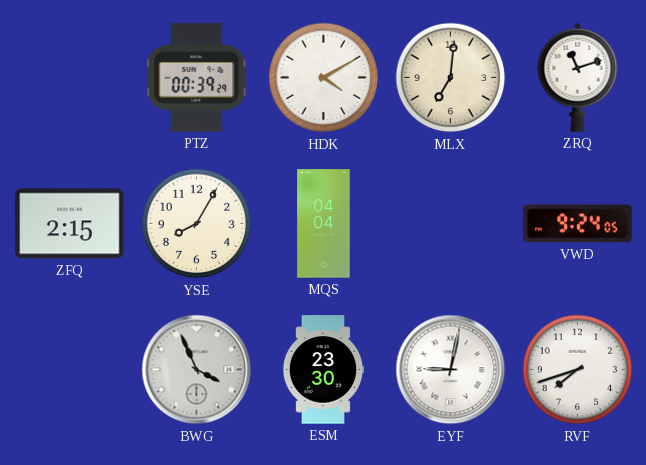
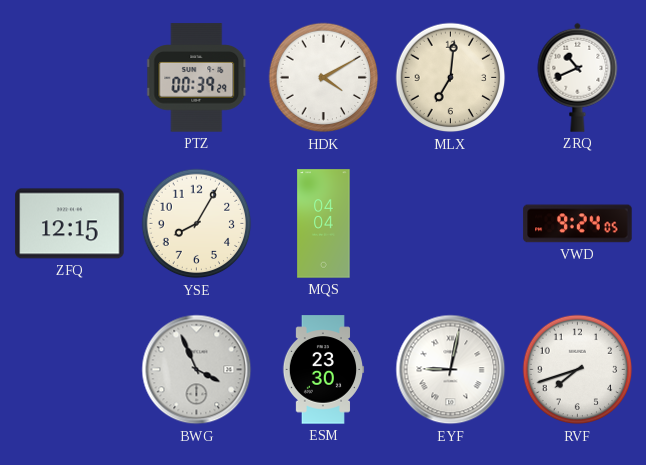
ZRQ: 11:12 -> 10:41 (578, 77)
ZFQ: 2:15 -> 12:15 (70, 224)
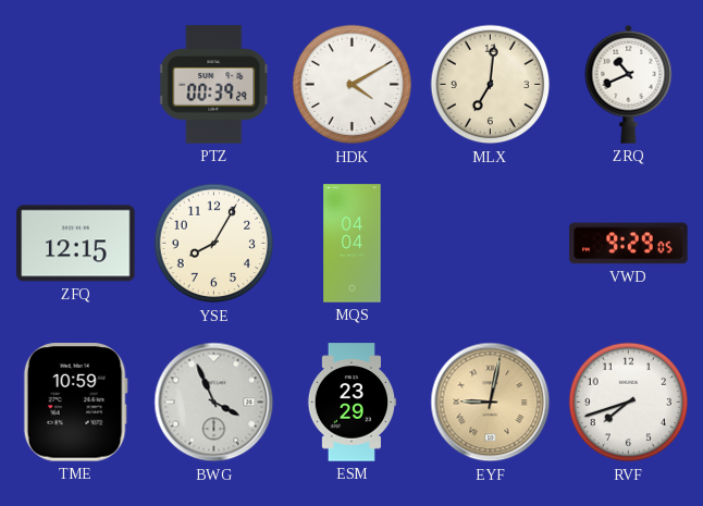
VWD: 9:24 -> 9:29 (629, 244)
TME: none -> 10:59 (75, 403)
ESM: 23:30 -> 23:29 (351, 403)
EYF dial: white -> champagne (491, 403)
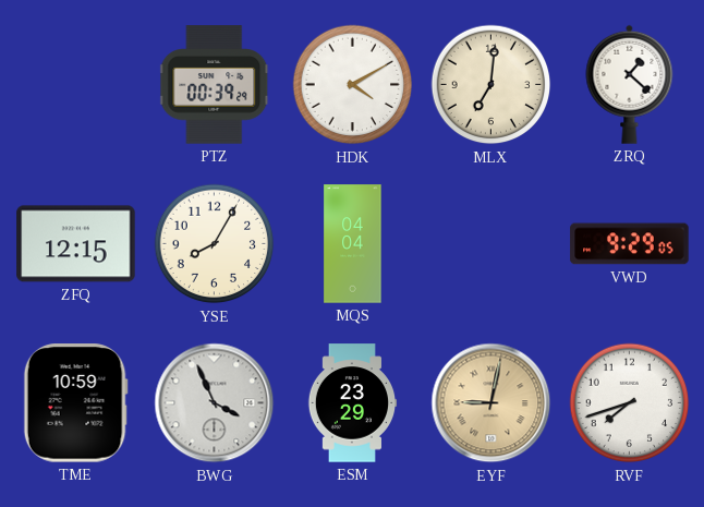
ZRQ: 10:41 -> 1:22 (630, 84)
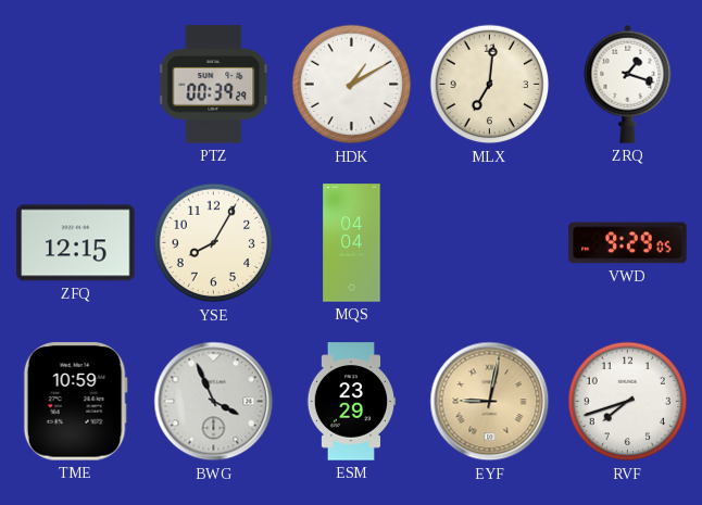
HDK: 4:10 -> 1:10 (352, 85)
ZRQ: 1:22 -> 1:18 (628, 84)
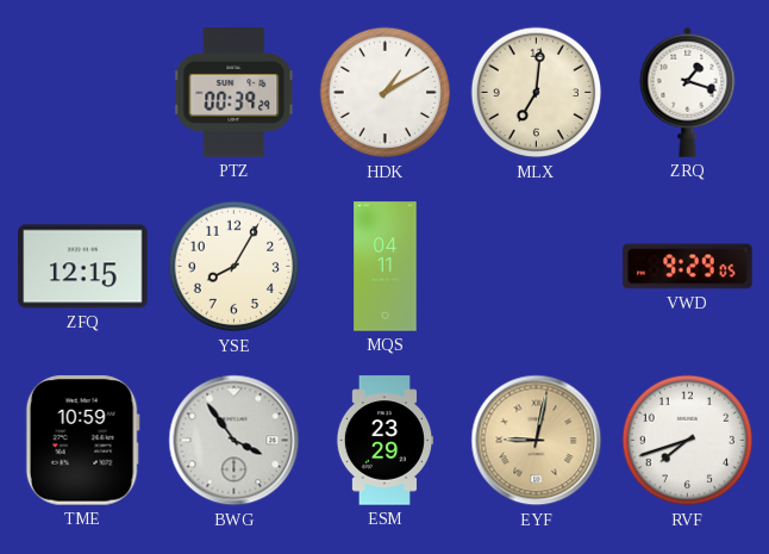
MQS: 04:04 -> 04:11 (386, 267)
BWG: 3:56 -> 3:54 (235, 441)
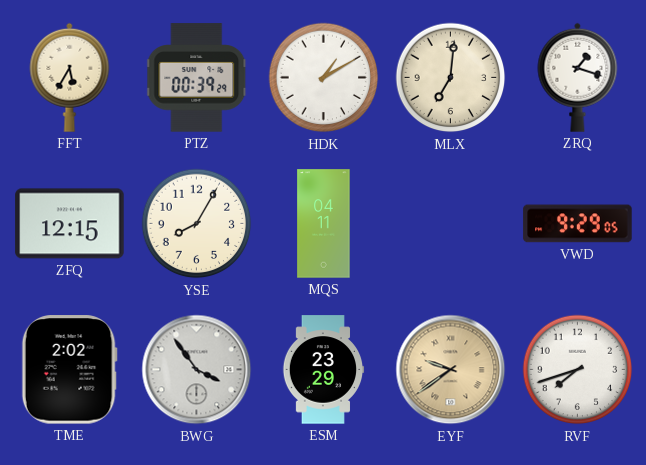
FFT: none -> 5:35 (70, 77)
TME: 10:59 -> 2:02 (69, 370)
EYF: 9:02 -> 9:39 (451, 370)
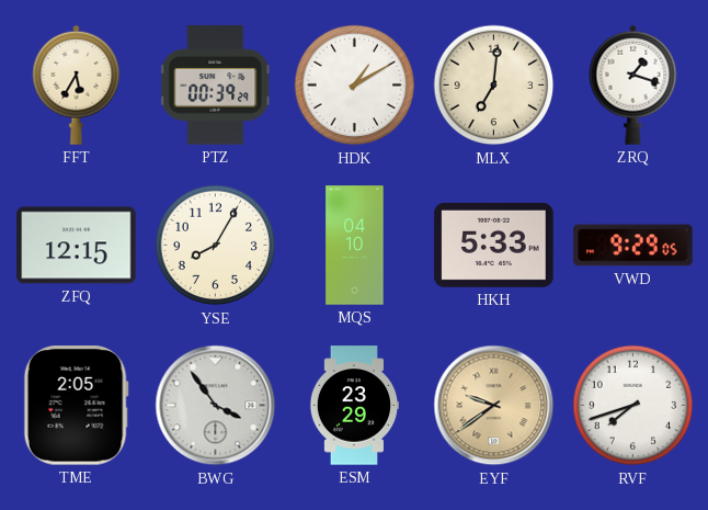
MQS: 04:11 -> 04:10 (355, 246)
HKH: none -> 5:33 (494, 245)
TME: 2:02 -> 2:05 (76, 406)
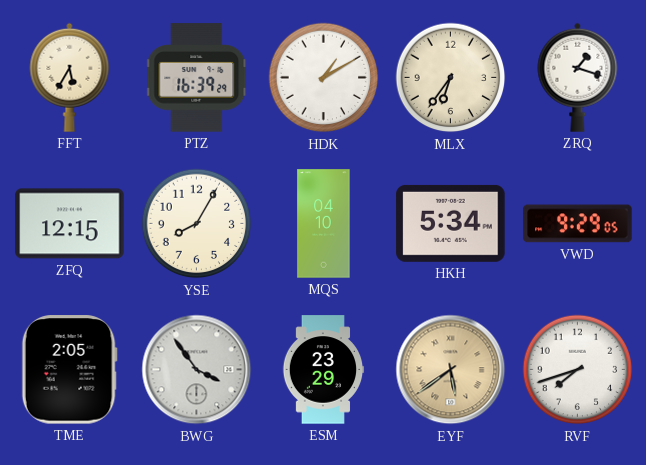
PTZ: 00:39 -> 16:39 (197, 78)
MLX: 7:01 -> 6:36 (451, 78)
HKH: 5:33 -> 5:34 (451, 223)
EYF: 9:39 -> 5:39 (451, 370)
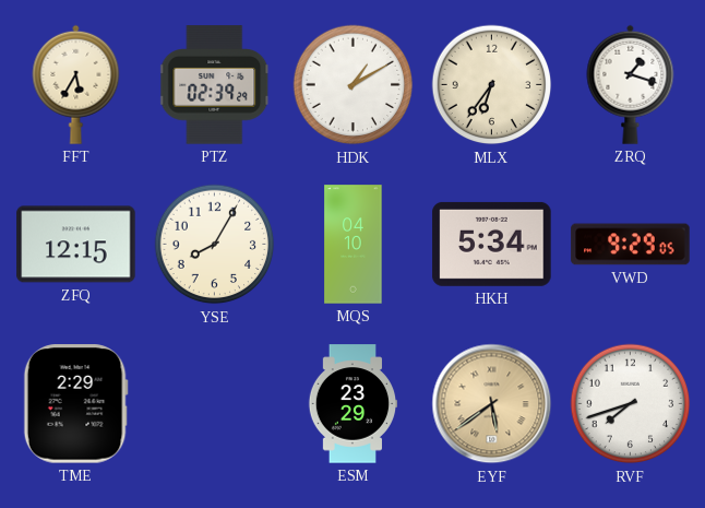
PTZ: 16:39 -> 02:39 (215, 85)
TME: 2:05 -> 2:29 (75, 404)
BWG: 3:54 -> none (197, 370)
